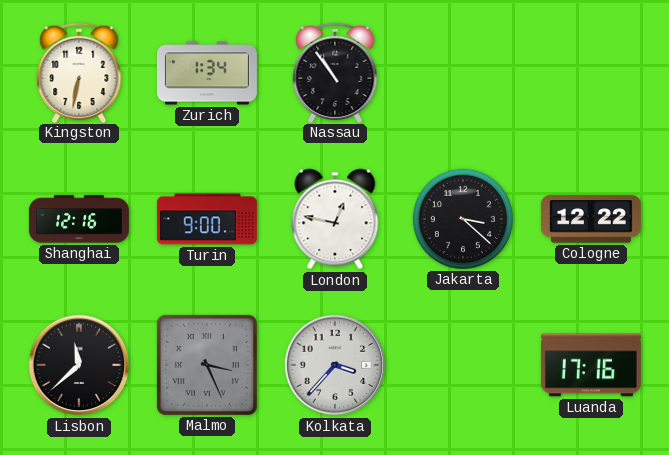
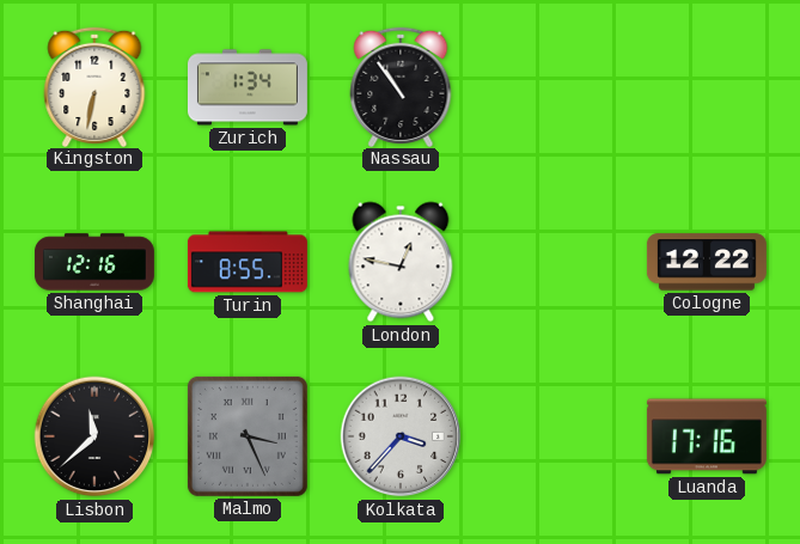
Turin: 9:00 -> 8:55 (248, 262)
Jakarta: 3:22 -> none (463, 219)
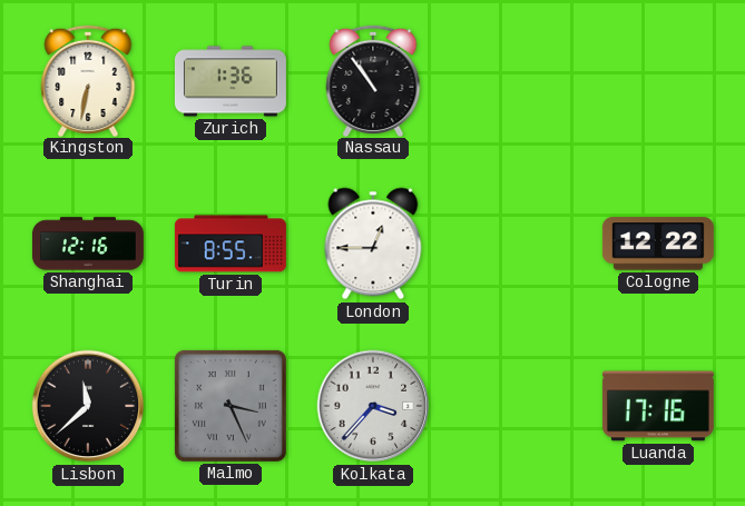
Zurich: 1:34 -> 1:36 (231, 81)
London: 12:47 -> 12:45 (373, 244)
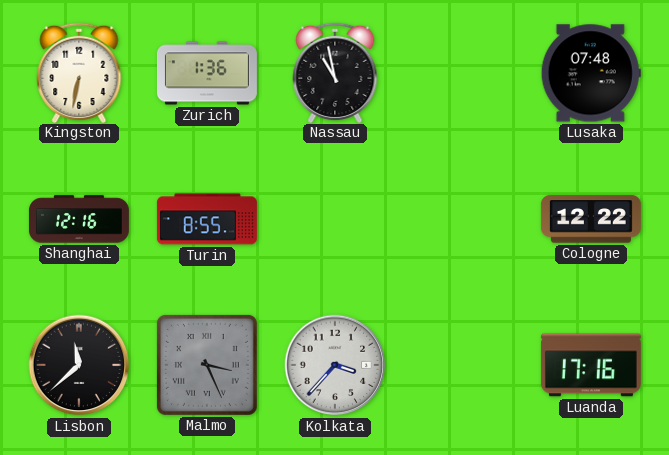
Nassau: 10:54 -> 10:58 (335, 72)
Lusaka: none -> 07:48 (591, 73)
London: 12:45 -> none (373, 244)
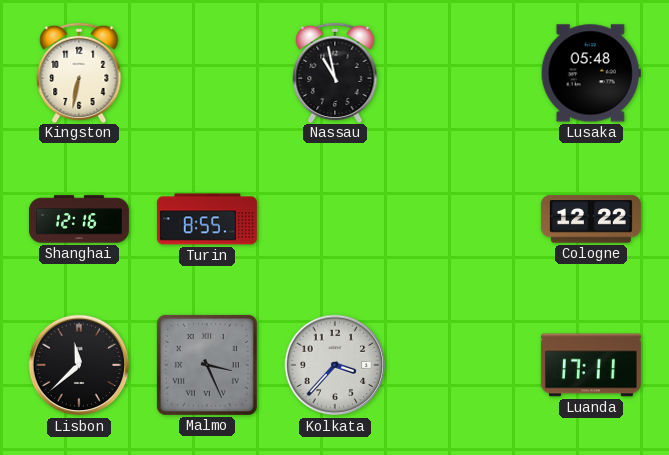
Zurich: 1:36 -> none (207, 73)
Lusaka: 07:48 -> 05:48 (591, 73)
Luanda: 17:16 -> 17:11 (591, 365)
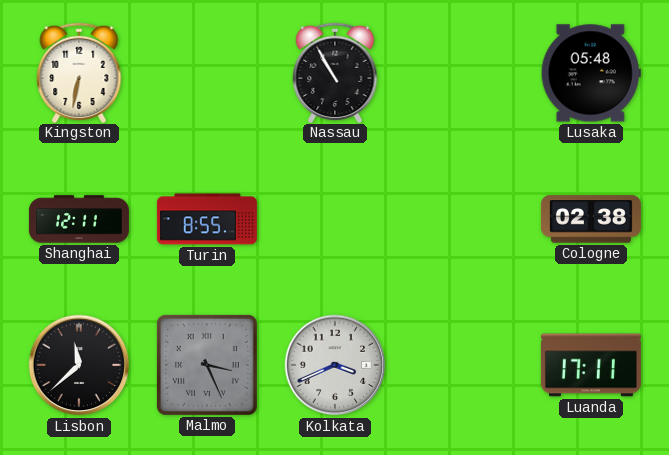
Nassau: 10:58 -> 10:55 (335, 72)
Shanghai: 12:16 -> 12:11 (79, 219)
Cologne: 12:22 -> 02:38 (591, 219)
Kolkata: 3:37 -> 3:41 (335, 365)
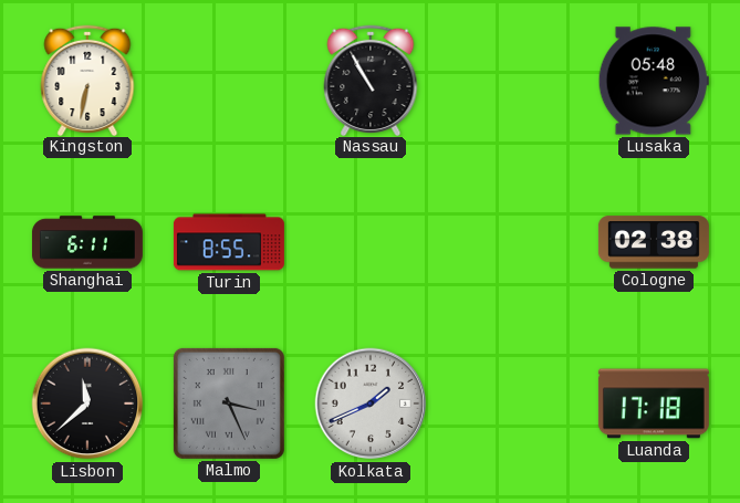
Shanghai: 12:11 -> 6:11 (87, 242)
Kolkata: 3:41 -> 1:41 (371, 404)
Luanda: 17:11 -> 17:18 (654, 404)
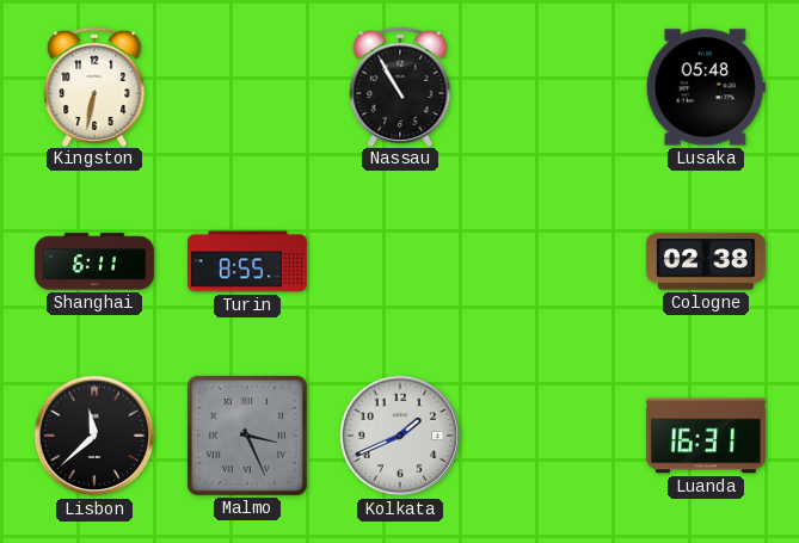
Luanda: 17:18 -> 16:31 (706, 436)
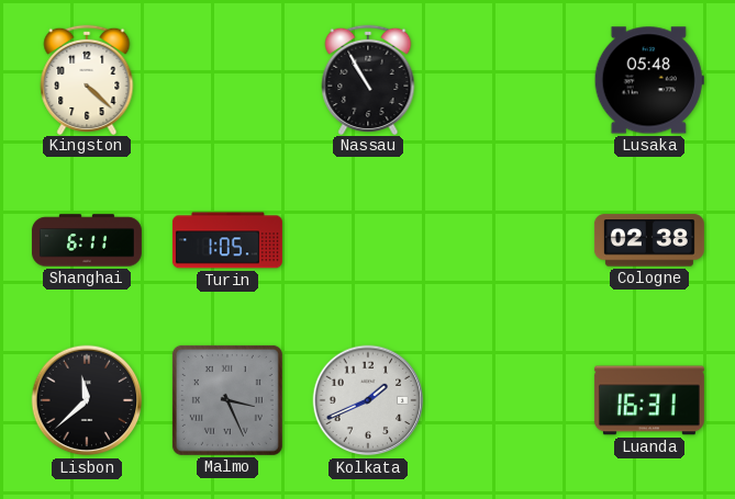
Kingston: 6:32 -> 4:22 (87, 79)
Turin: 8:55 -> 1:05 (227, 240)
